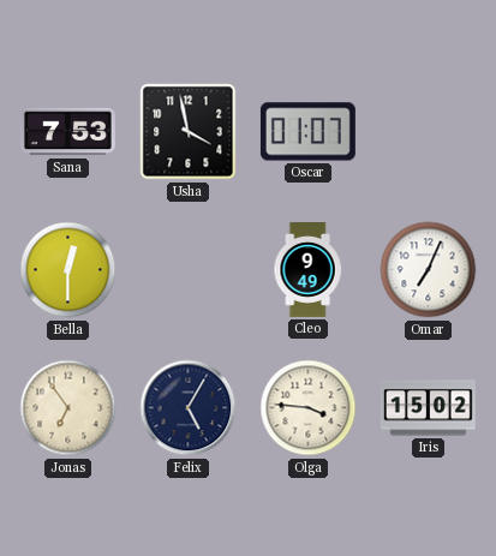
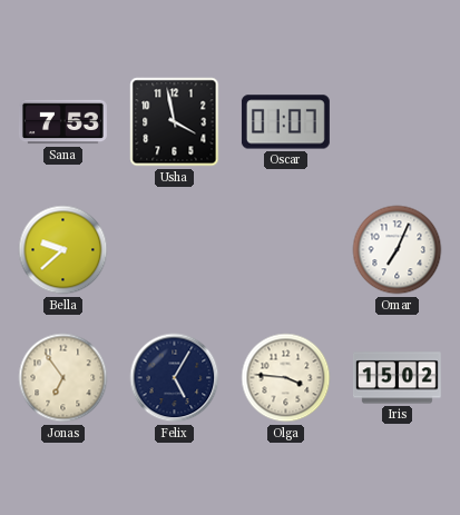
Bella: 12:30 -> 9:38 (63, 250)
Cleo: 9:49 -> none (307, 270)
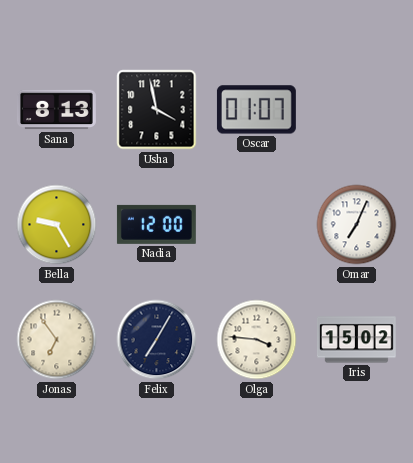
Sana: 7:53 -> 8:13 (56, 110)
Bella: 9:38 -> 9:25 (57, 225)
Nadia: none -> 12:00 (156, 224)
Felix: 5:05 -> 7:05 (157, 340)
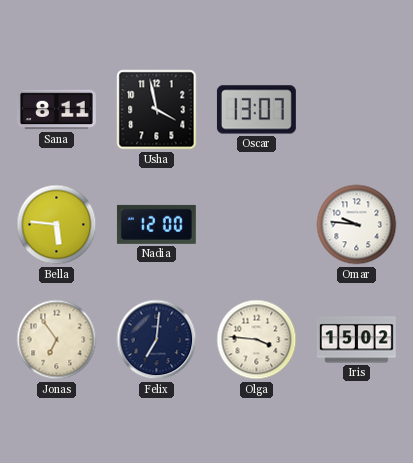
Sana: 8:13 -> 8:11 (56, 110)
Oscar: 01:07 -> 13:07 (256, 110)
Bella: 9:25 -> 5:46 (57, 225)
Omar: 7:04 -> 9:46 (357, 225)
Felix: 7:05 -> 7:01 (157, 340)
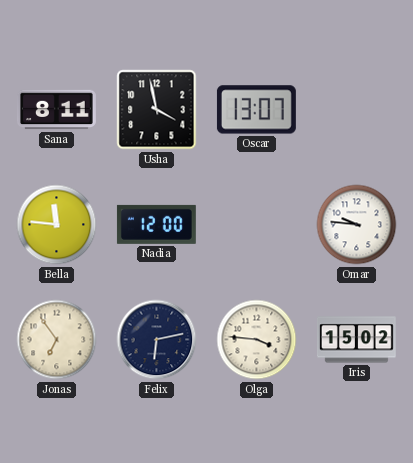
Bella: 5:46 -> 11:46 (57, 225)
Felix: 7:01 -> 6:13 (157, 340)
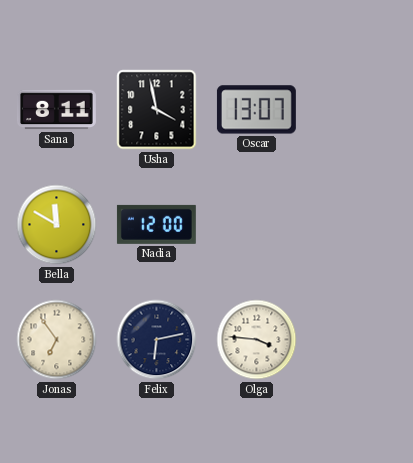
Bella: 11:46 -> 11:50 (57, 225)
Omar: 9:46 -> none (357, 225)
Iris: 15:02 -> none (356, 340)
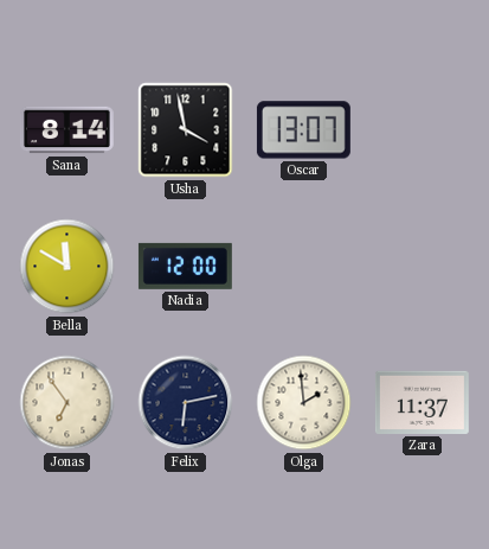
Sana: 8:11 -> 8:14 (66, 130)
Olga: 3:46 -> 1:59 (304, 403)
Zara: none -> 11:37 (422, 402)
